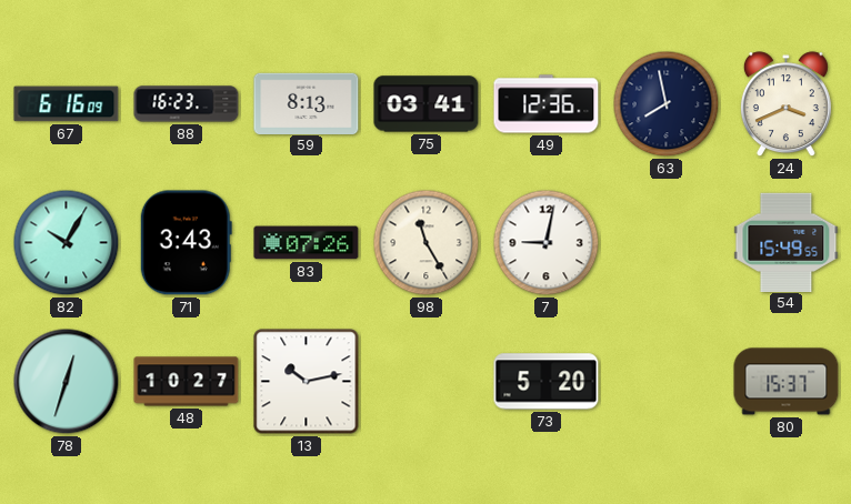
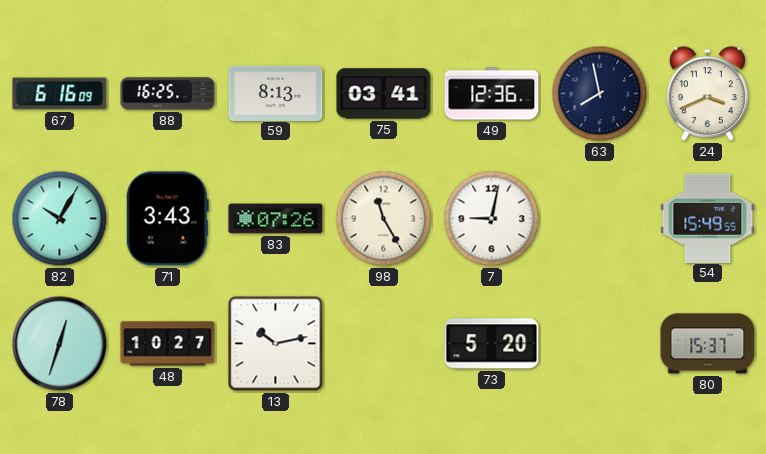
88: 16:23 -> 16:25 (168, 94)
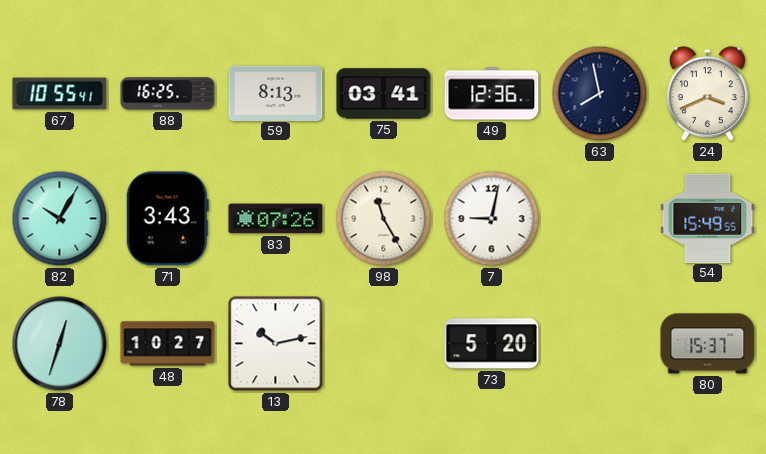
67: 6:16 -> 10:55 (60, 94)
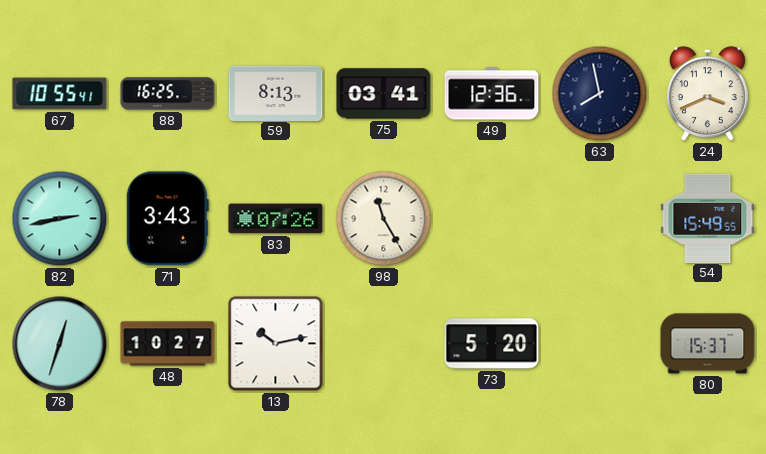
82: 10:05 -> 2:43 (60, 219)
7: 9:02 -> none (492, 219)
